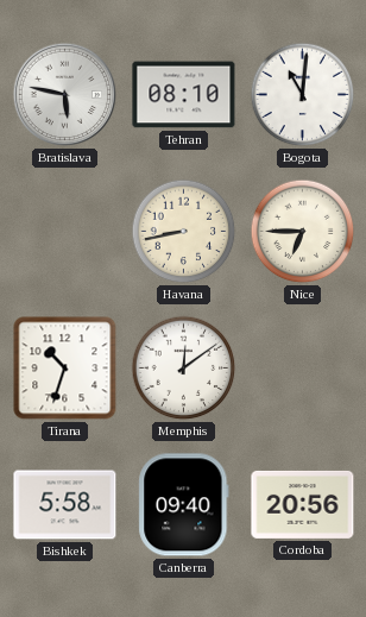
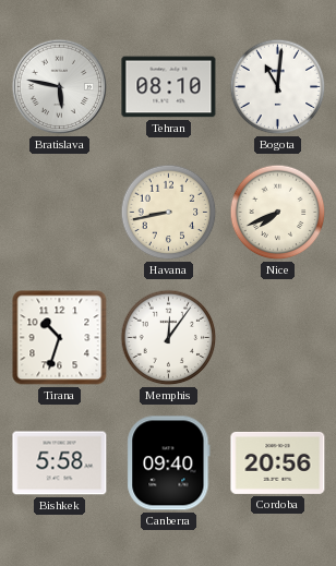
Nice: 6:45 -> 7:41 (278, 213)
Memphis: 12:09 -> 12:06 (169, 338)
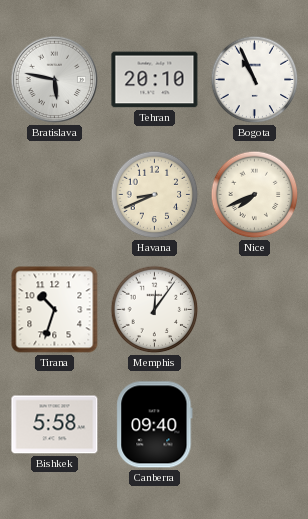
Tehran: 08:10 -> 20:10 (155, 80)
Bogota: 11:01 -> 10:56 (255, 80)
Havana: 8:43 -> 8:41 (155, 195)
Cordoba: 20:56 -> none (278, 462)
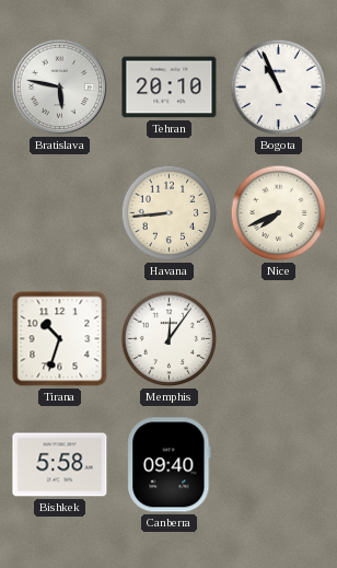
Havana: 8:41 -> 8:44 (170, 213)
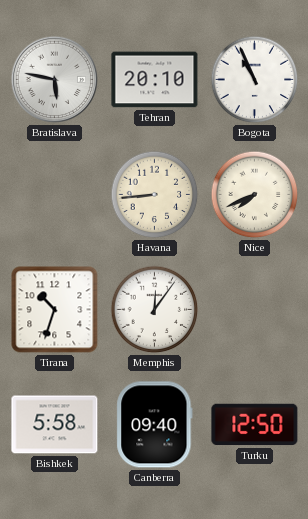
Turku: none -> 12:50 (255, 425)
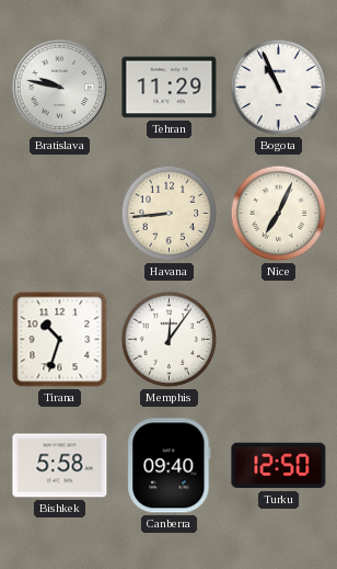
Bratislava: 5:47 -> 9:47 (60, 88)
Tehran: 20:10 -> 11:29 (170, 88)
Nice: 7:41 -> 7:04 (279, 214)
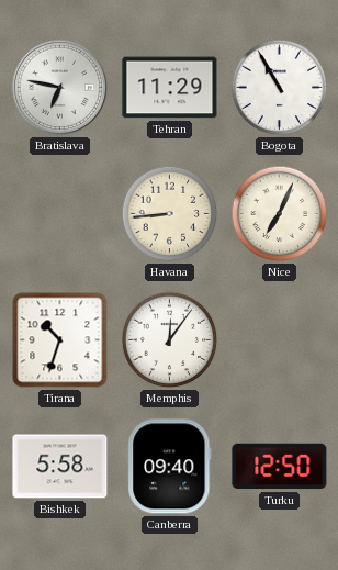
Bratislava: 9:47 -> 6:47 (60, 88)
Bogota: 10:56 -> 10:55 (280, 88)
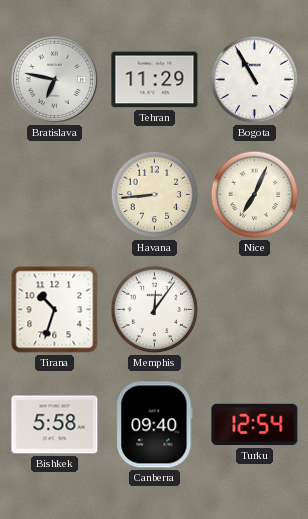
Turku: 12:50 -> 12:54 (255, 425)
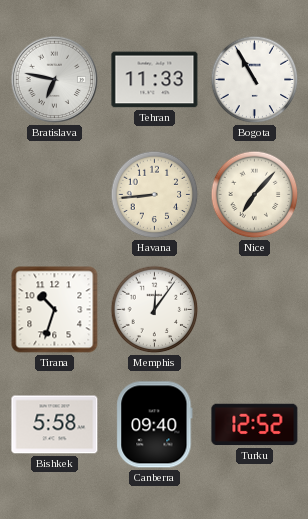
Tehran: 11:29 -> 11:33 (155, 80)
Nice: 7:04 -> 7:07 (255, 195)
Turku: 12:54 -> 12:52 (255, 425)
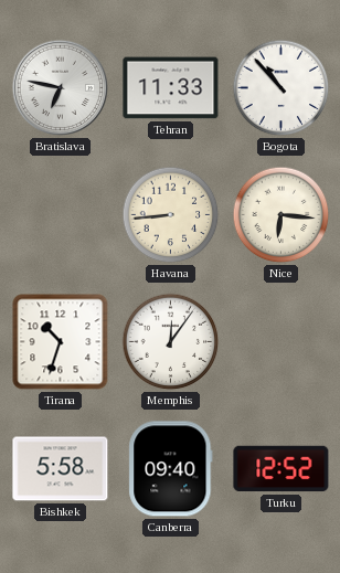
Bogota: 10:55 -> 10:53 (281, 88)
Nice: 7:07 -> 6:16 (281, 215)
